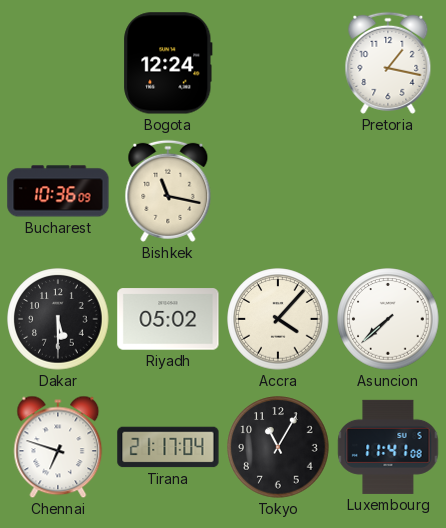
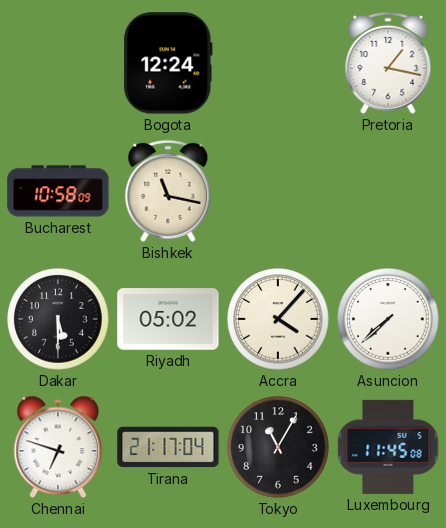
Bucharest: 10:36 -> 10:58 (58, 191)
Luxembourg: 11:41 -> 11:45 (388, 447)
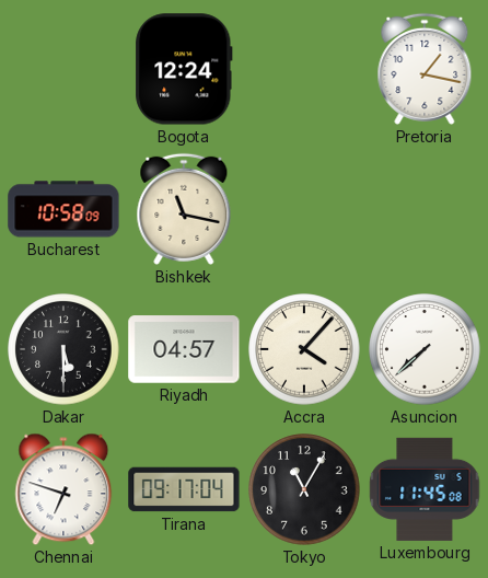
Riyadh: 05:02 -> 04:57 (184, 349)
Tirana: 21:17 -> 09:17 (184, 489)
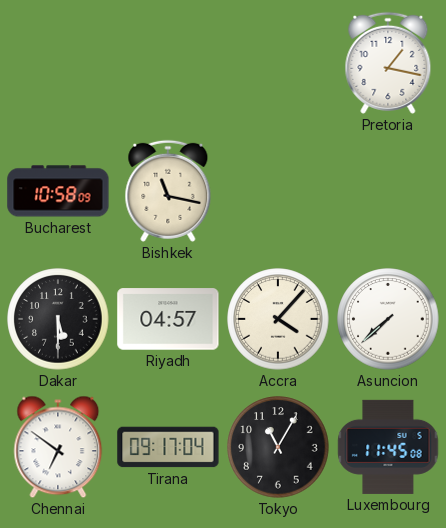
Bogota: 12:24 -> none (184, 69)
Chennai: 6:48 -> 6:51 (58, 447)
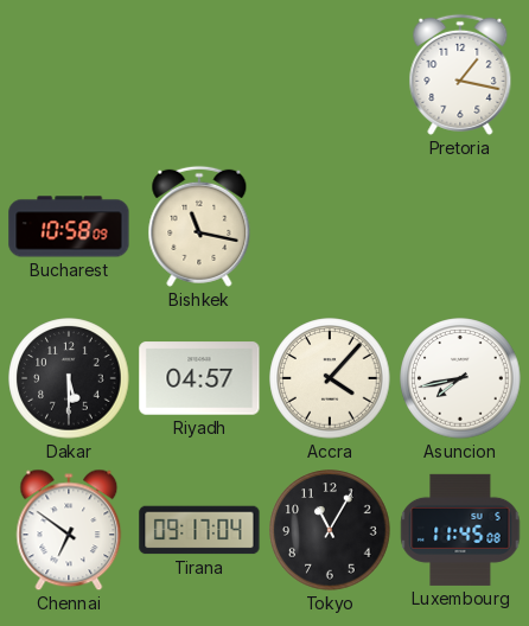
Asuncion: 7:38 -> 7:43 (460, 378)
